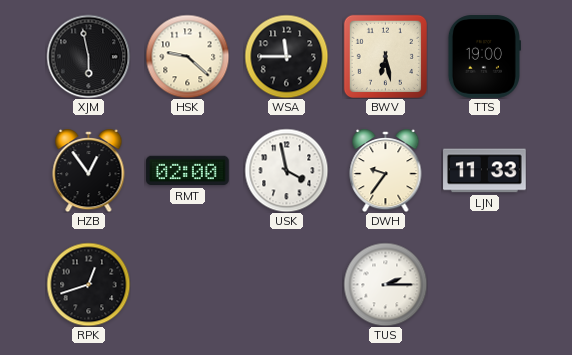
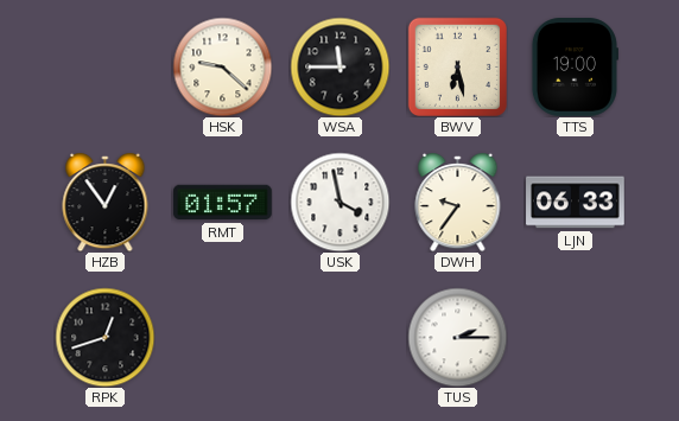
XJM: 5:58 -> none (88, 56)
RMT: 02:00 -> 01:57 (223, 203)
LJN: 11:33 -> 06:33 (576, 203)
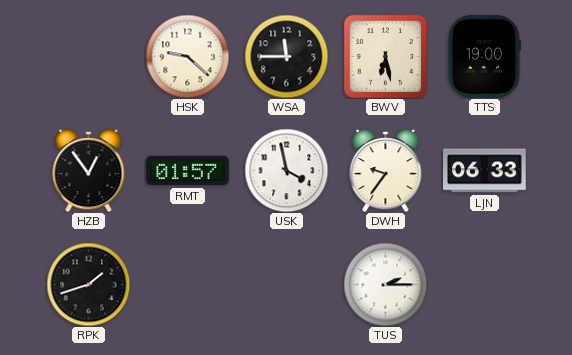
RPK: 12:42 -> 1:42 (88, 284)
